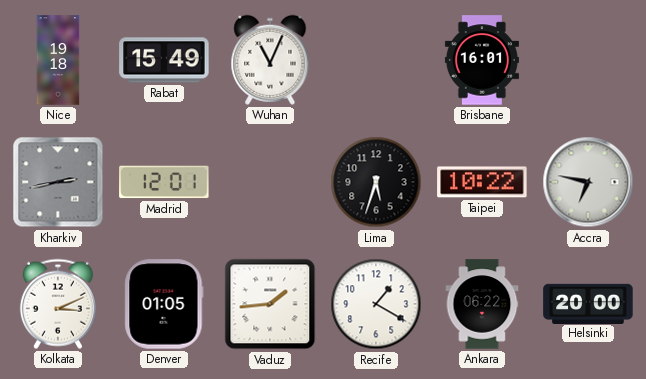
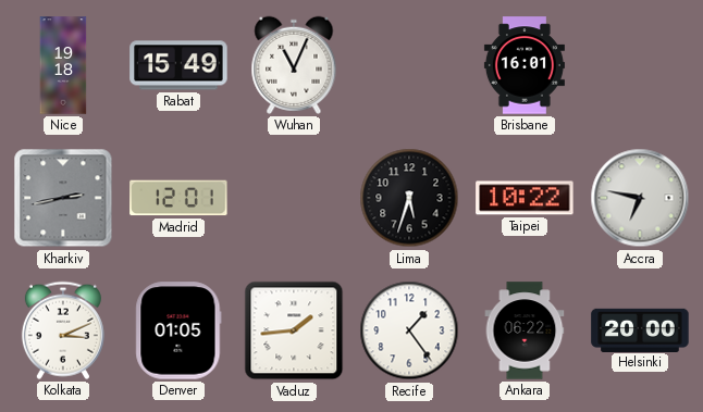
Recife: 1:20 -> 1:24 (409, 330)
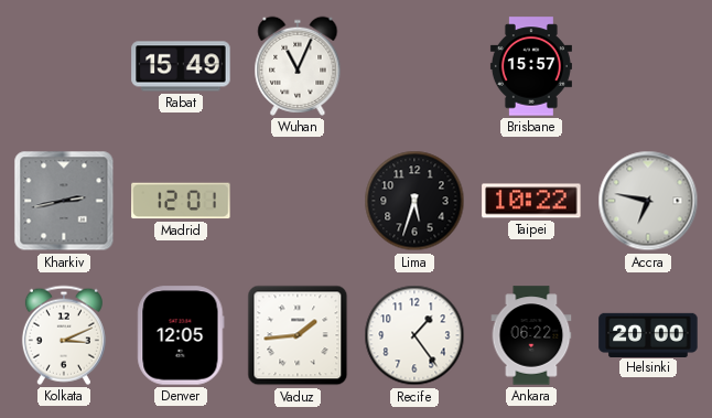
Nice: 19:18 -> none (63, 65)
Brisbane: 16:01 -> 15:57 (531, 66)
Denver: 01:05 -> 12:05 (181, 335)
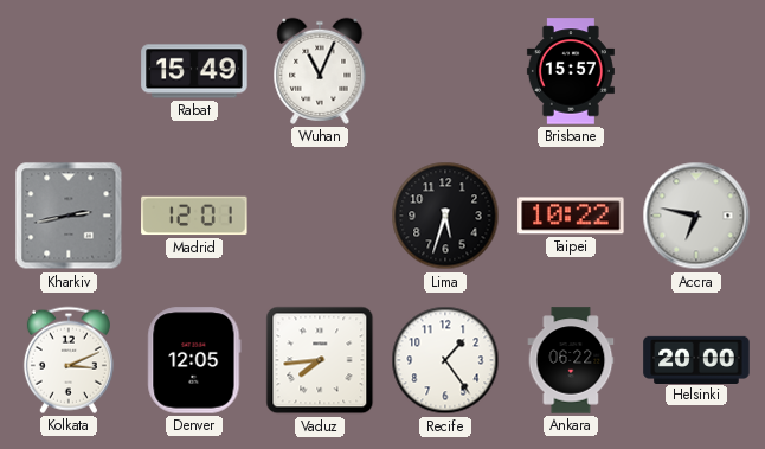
Vaduz: 1:44 -> 7:44 (320, 360)
